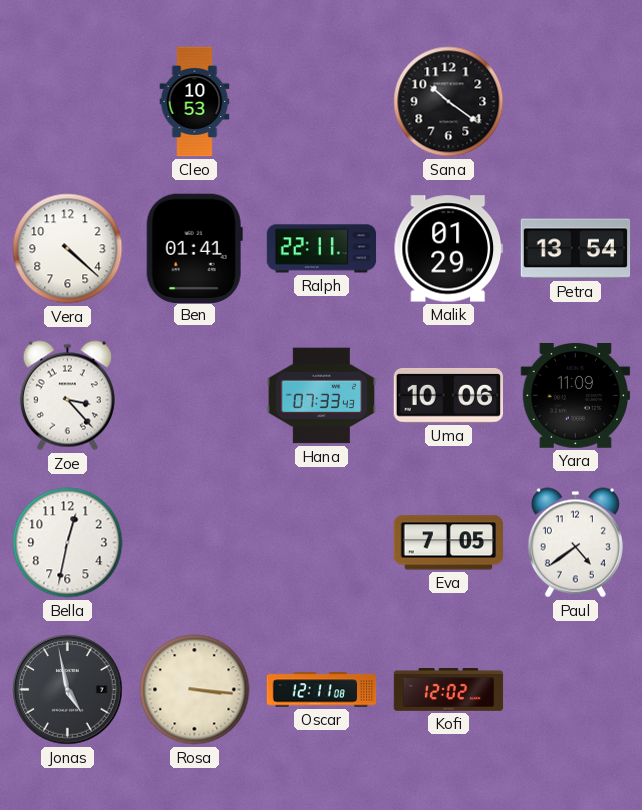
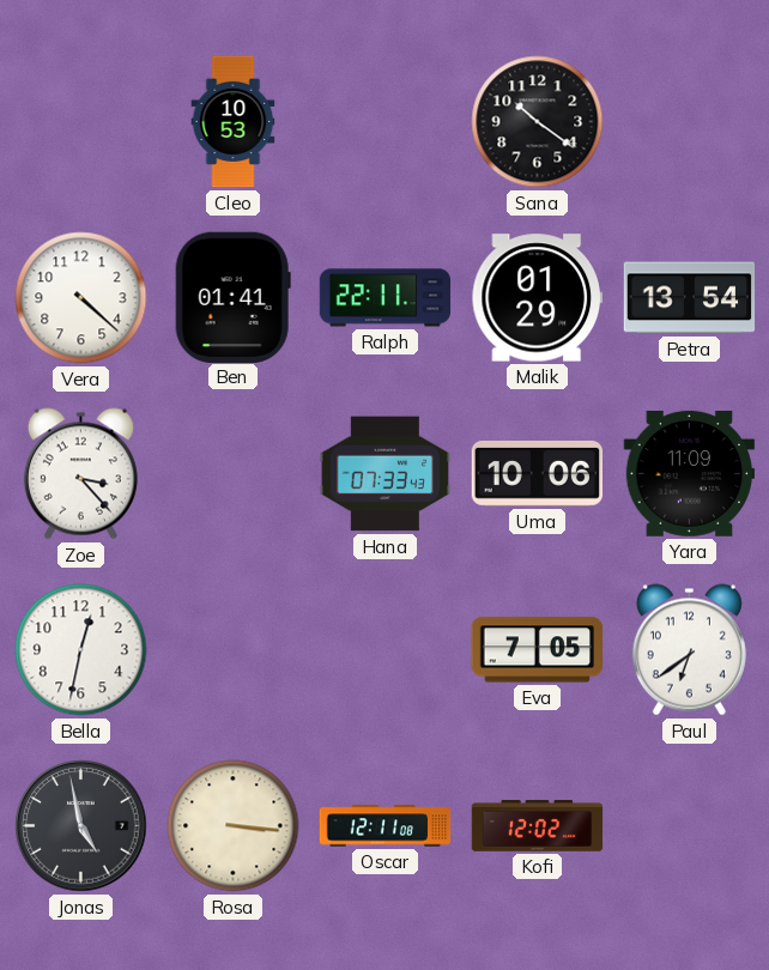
Paul: 4:39 -> 6:39 (689, 650)
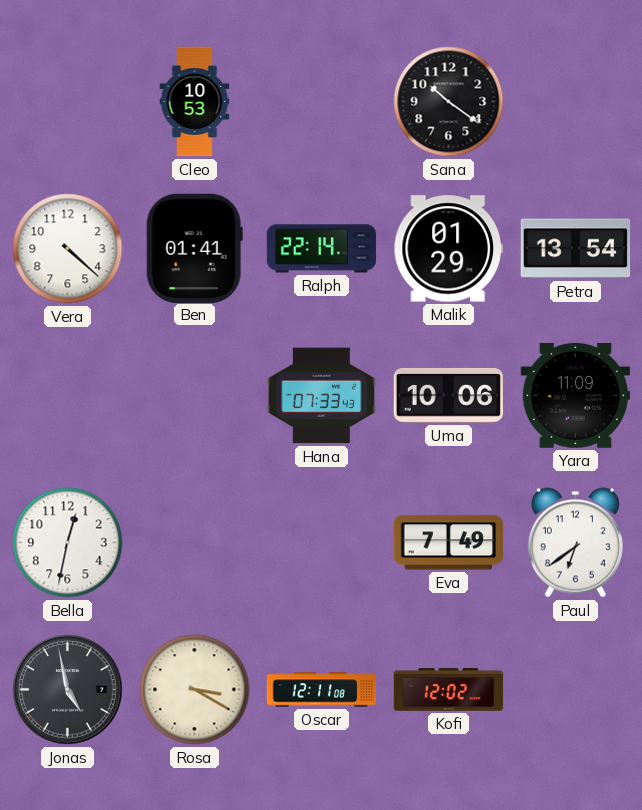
Ralph: 22:11 -> 22:14 (322, 249)
Zoe: 3:23 -> none (80, 474)
Eva: 7:05 -> 7:49 (449, 543)
Rosa: 3:16 -> 3:20 (195, 690)
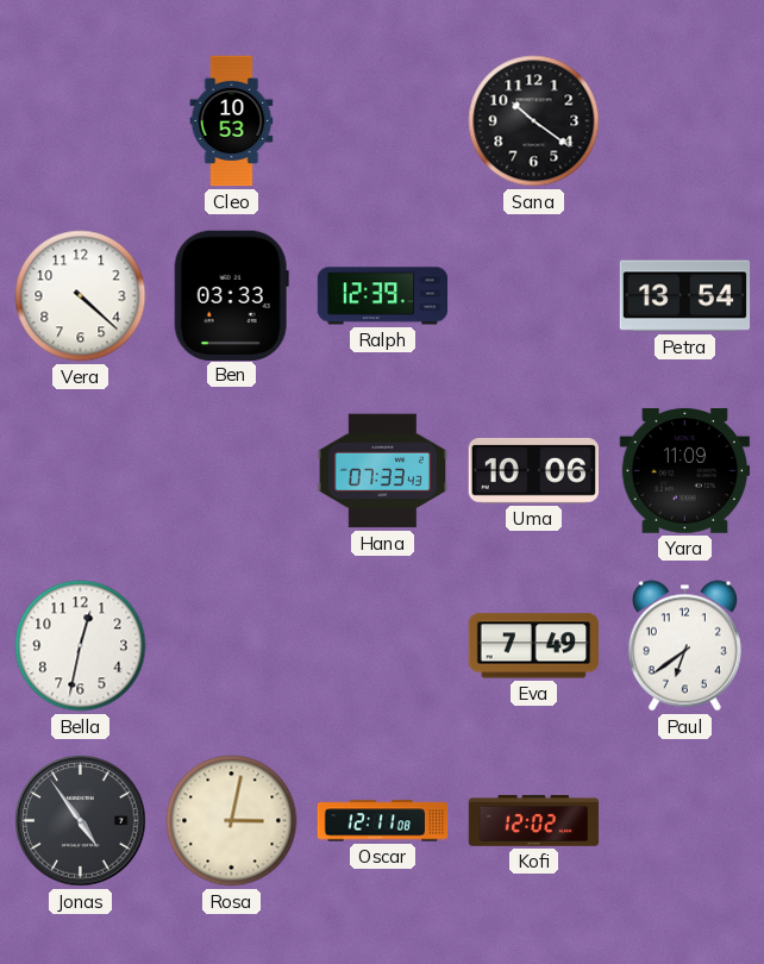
Ben: 01:41 -> 03:33 (231, 295)
Ralph: 22:14 -> 12:39 (383, 296)
Malik: 01:29 -> none (448, 249)
Jonas: 4:58 -> 4:54 (81, 821)
Rosa: 3:20 -> 3:02 (232, 821)
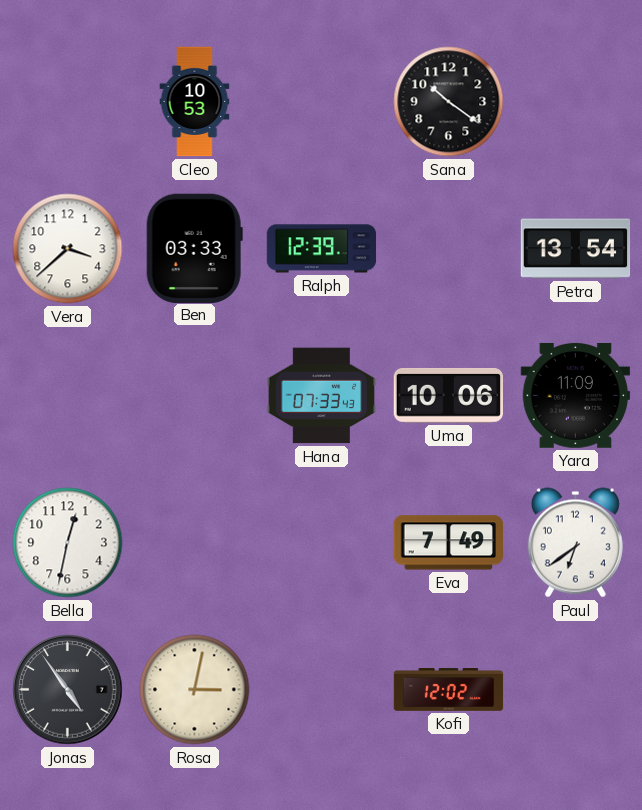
Vera: 4:22 -> 3:38 (68, 249)
Oscar: 12:11 -> none (383, 821)
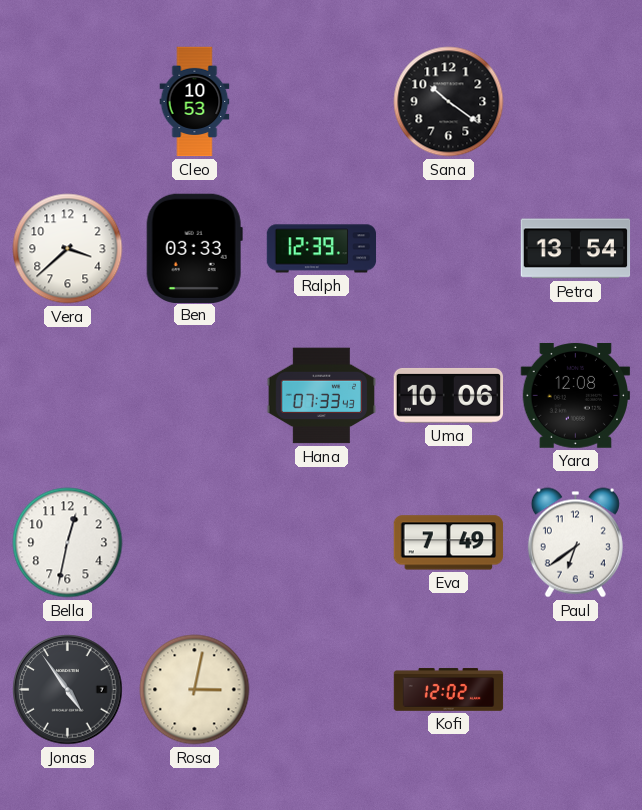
Yara: 11:09 -> 12:08 (575, 395)
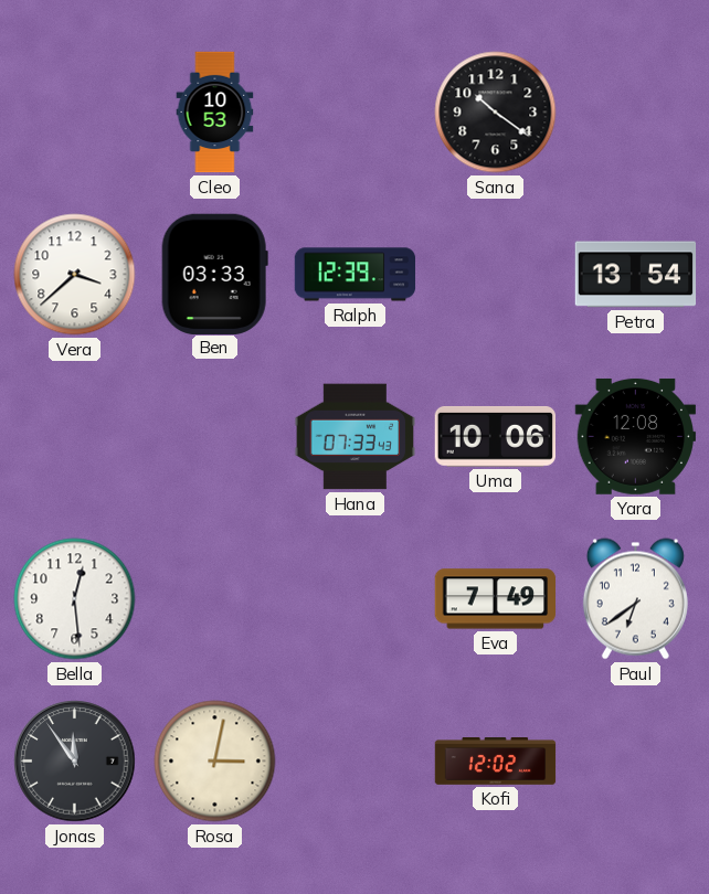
Bella: 12:32 -> 12:29 (75, 599)
Jonas: 4:54 -> 11:54 (75, 762)
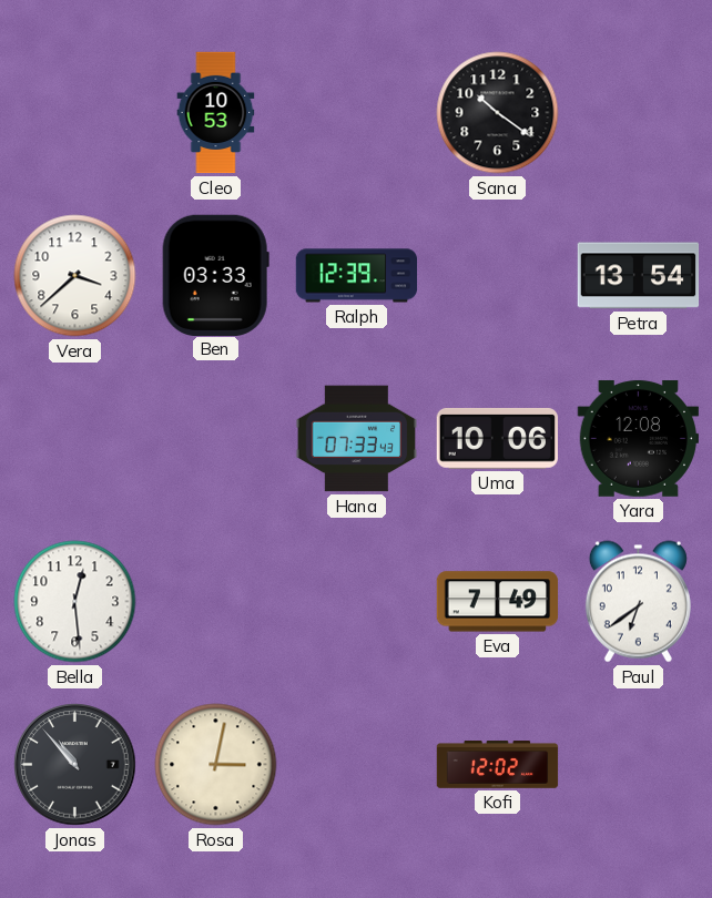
Jonas: 11:54 -> 10:53 (75, 765)
